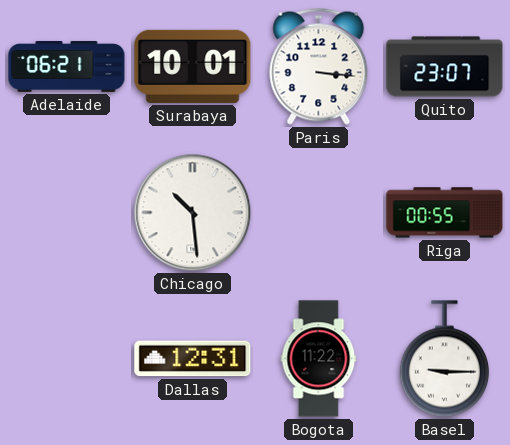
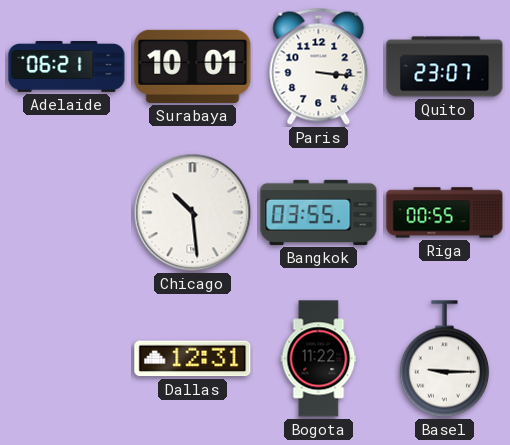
Bangkok: none -> 03:55 (319, 212)
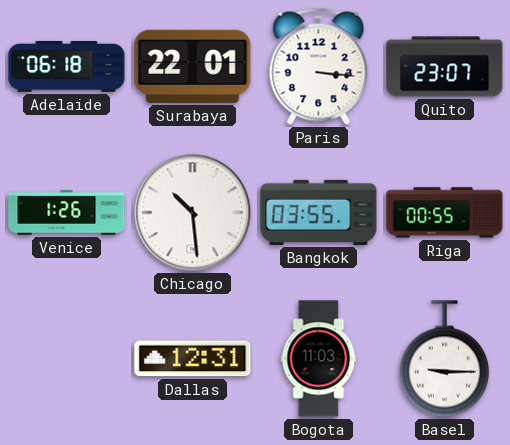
Adelaide: 06:21 -> 06:18 (67, 66)
Surabaya: 10:01 -> 22:01 (193, 66)
Venice: none -> 1:26 (67, 213)
Bogota: 11:22 -> 11:03 (319, 359)
